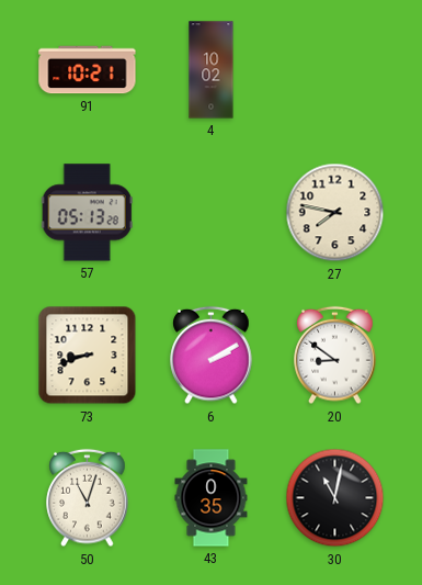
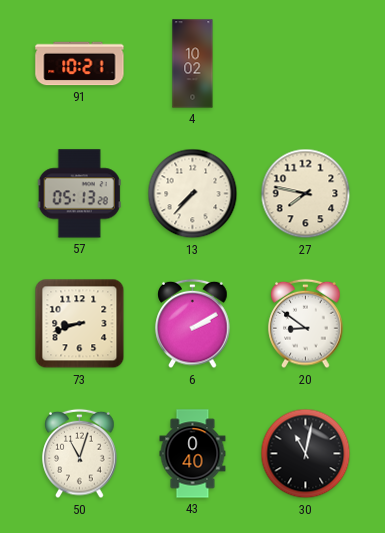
13: none -> 7:37 (193, 194)
43: 0:35 -> 0:40 (193, 454)
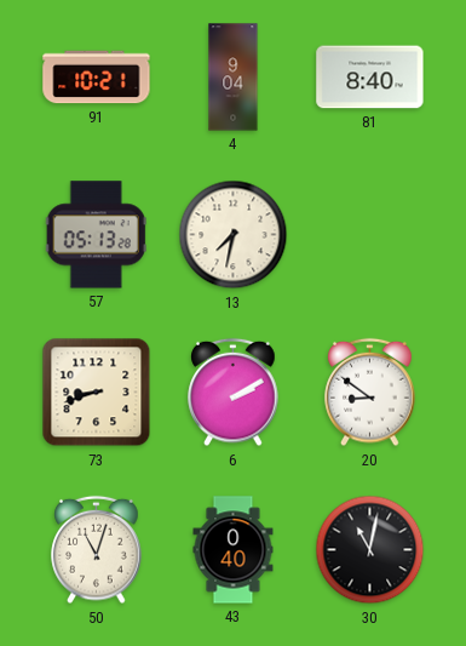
4: 10:02 -> 9:04 (234, 78)
81: none -> 8:40 (370, 78)
13: 7:37 -> 7:32 (234, 235)
27: 7:47 -> none (306, 194)
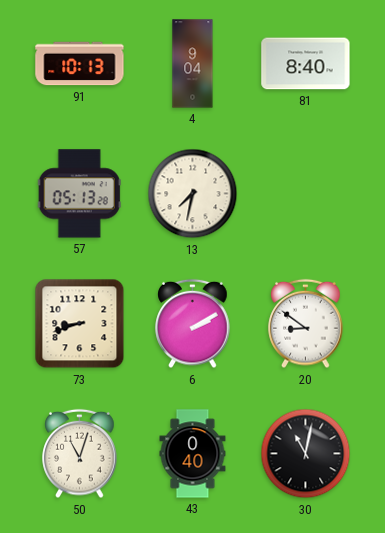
91: 10:21 -> 10:13 (80, 64)
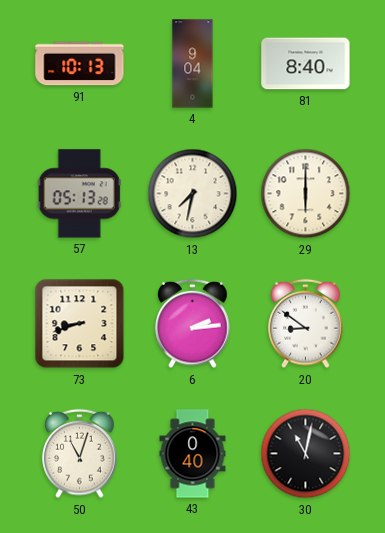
29: none -> 6:00 (306, 194)
6: 2:10 -> 2:14 (193, 324)
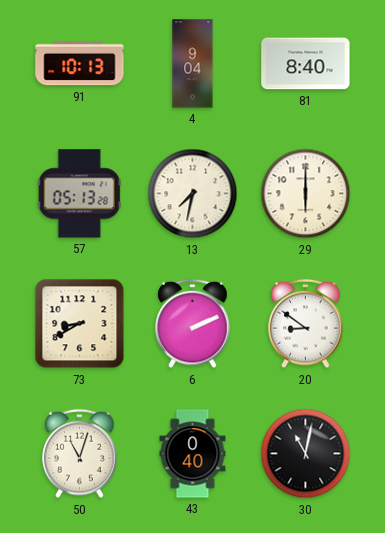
73: 8:42 -> 8:40 (80, 324)
6: 2:14 -> 2:11 (193, 324)
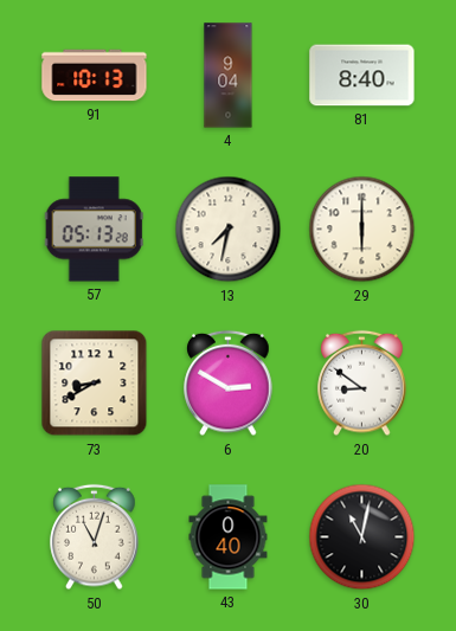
6: 2:11 -> 2:50 (229, 384)
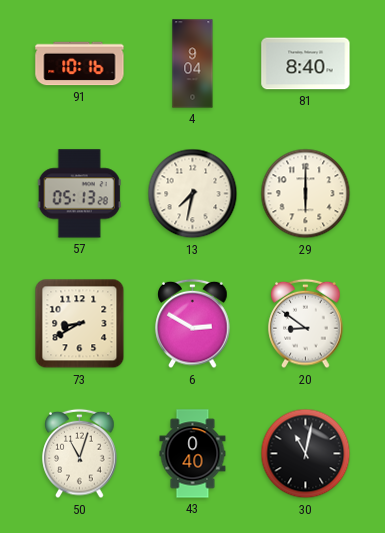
91: 10:13 -> 10:16 (80, 64)
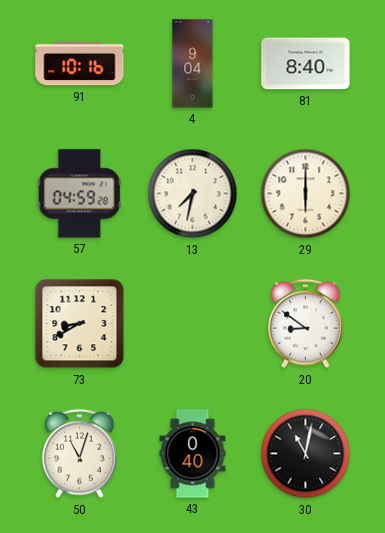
57: 05:13 -> 04:59 (79, 194)
6: 2:50 -> none (193, 324)
